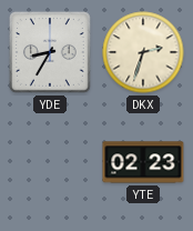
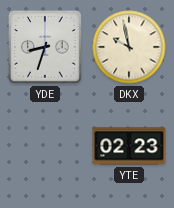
YDE: 8:35 -> 8:33 (45, 47)
DKX: 2:33 -> 9:58 (129, 47)
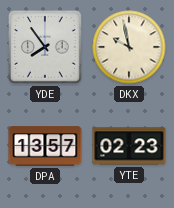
YDE: 8:33 -> 7:54 (45, 47)
DPA: none -> 13:57 (45, 146)
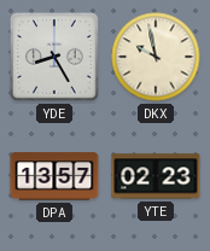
YDE: 7:54 -> 8:25 (54, 57)
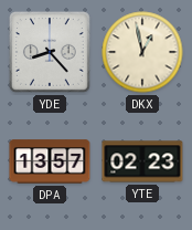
YDE: 8:25 -> 8:23 (50, 52)
DKX: 9:58 -> 12:58 (142, 52)
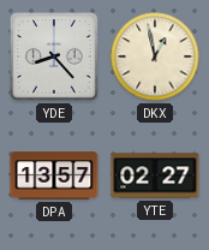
YTE: 02:23 -> 02:27 (155, 175)
